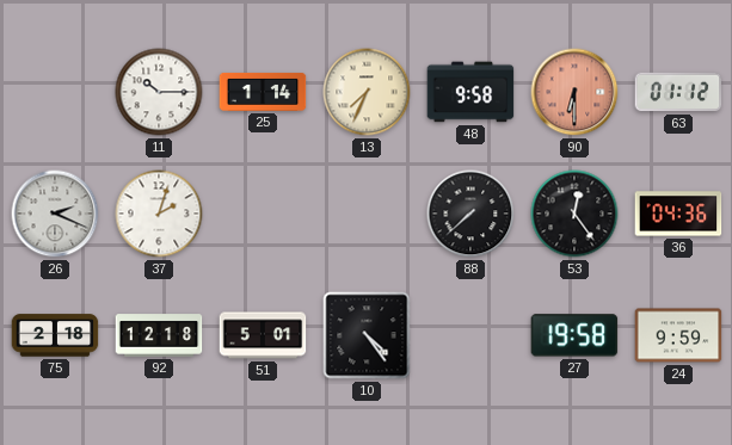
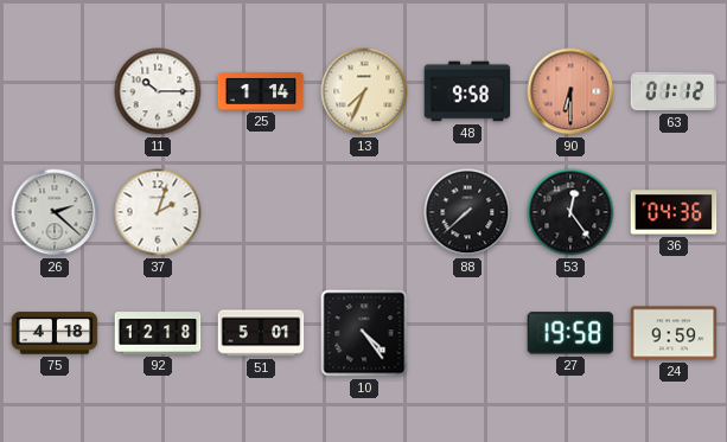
26: 2:19 -> 2:22 (55, 212)
75: 2:18 -> 4:18 (55, 333)
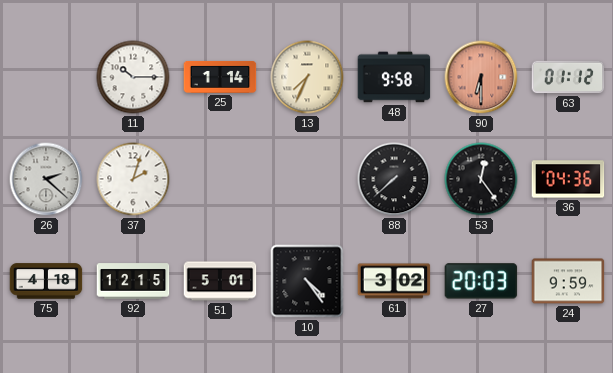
92: 12:18 -> 12:15 (133, 281)
61: none -> 3:02 (394, 281)
27: 19:58 -> 20:03 (481, 281)
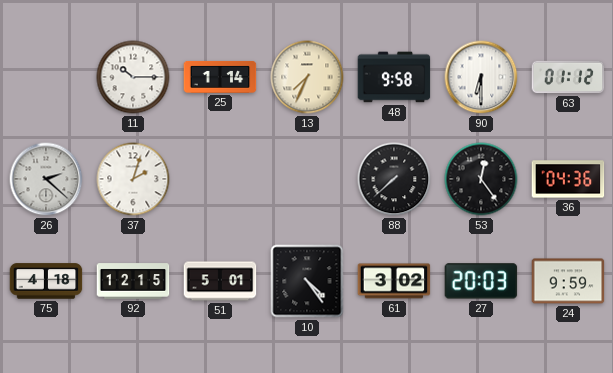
90 dial: salmon -> white (481, 77)
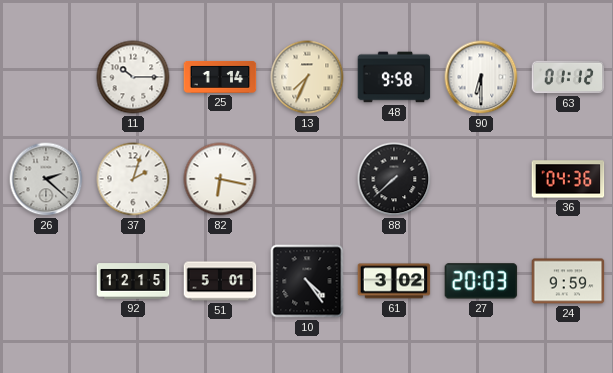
82: none -> 6:17 (220, 179)
53: 12:24 -> none (481, 179)
75: 4:18 -> none (46, 281)
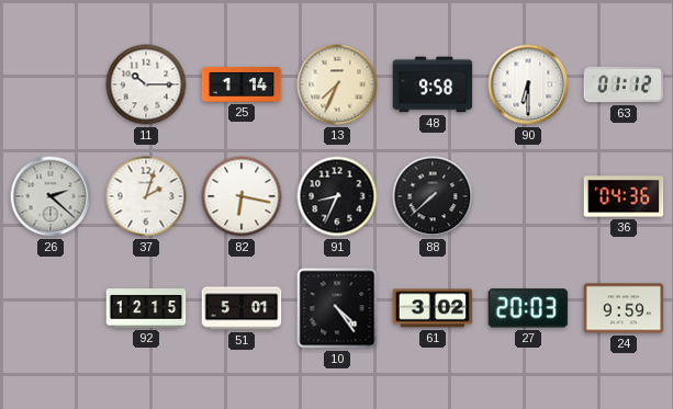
91: none -> 8:34 (337, 196)
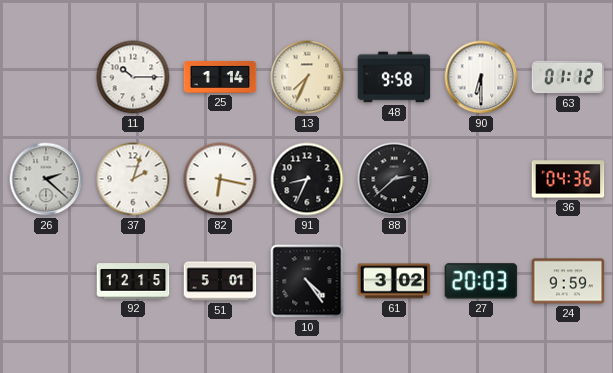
88: 7:38 -> 2:38 (394, 179)
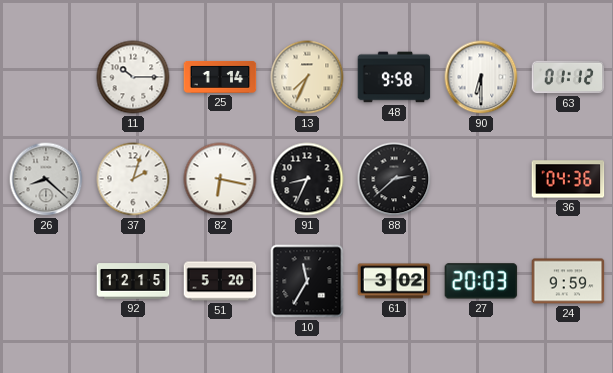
26: 2:22 -> 8:22 (46, 179)
51: 5:01 -> 5:20 (220, 281)
10: 4:24 -> 11:35 (307, 281)
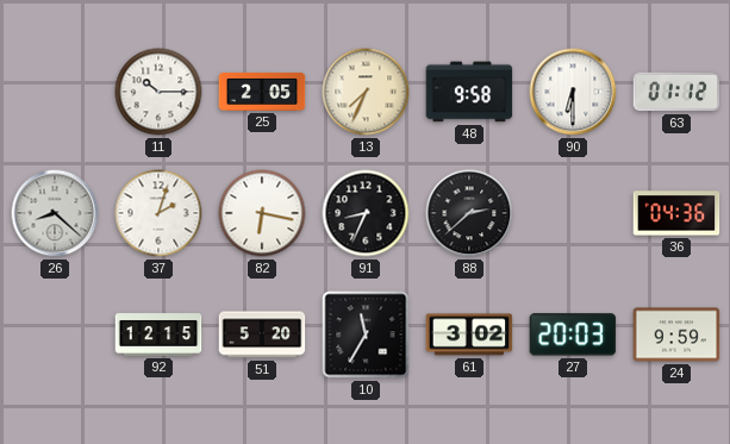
25: 1:14 -> 2:05 (262, 92)
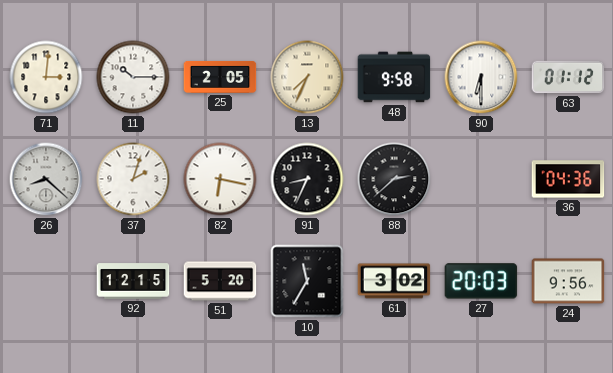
71: none -> 3:01 (46, 77)
24: 9:59 -> 9:56 (568, 281)
